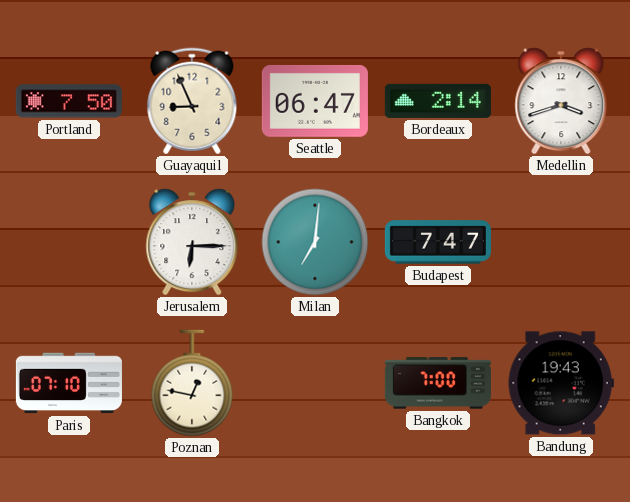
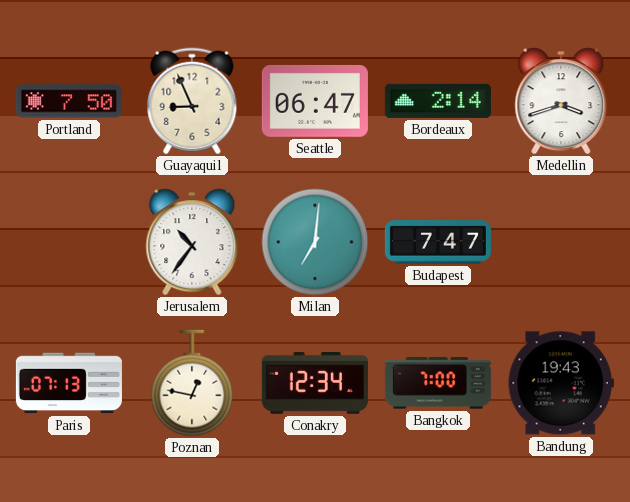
Jerusalem: 6:15 -> 10:36 (192, 242)
Paris: 07:10 -> 07:13 (69, 383)
Conakry: none -> 12:34 (315, 383)
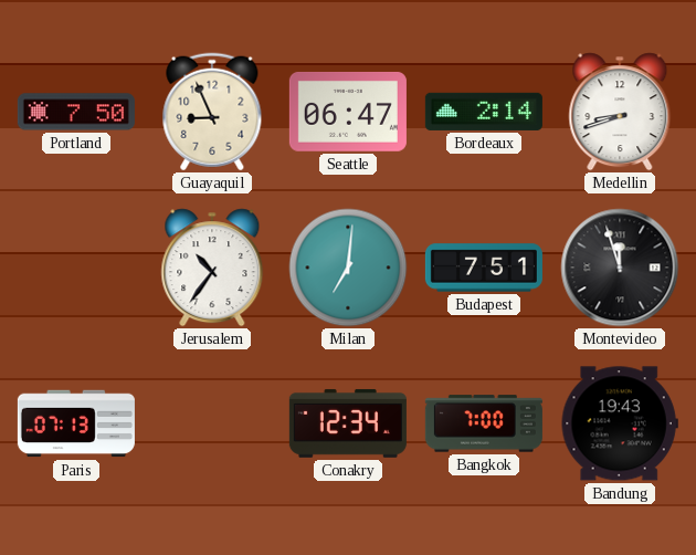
Medellin: 3:42 -> 8:42 (620, 112)
Budapest: 7:47 -> 7:51 (484, 268)
Montevideo: none -> 11:57 (620, 268)
Poznan: 12:47 -> none (192, 383)
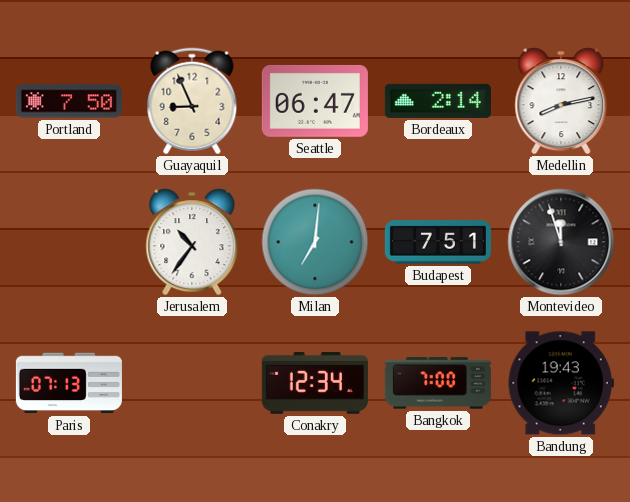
Medellin: 8:42 -> 8:13 (561, 101)
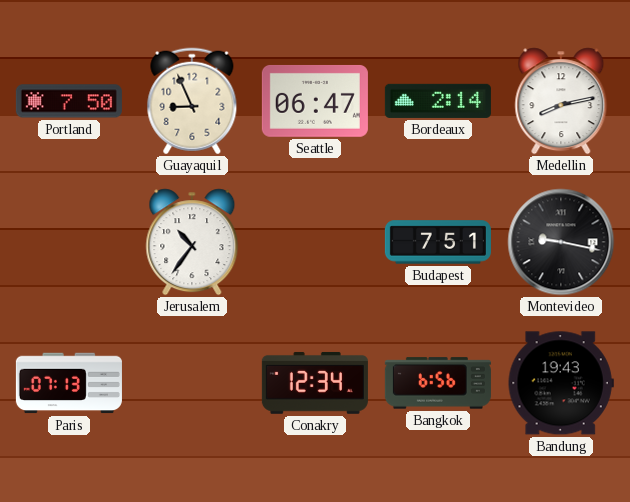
Milan: 7:01 -> none (315, 242)
Montevideo: 11:57 -> 9:17 (561, 242)
Bangkok: 7:00 -> 6:56 (438, 383)
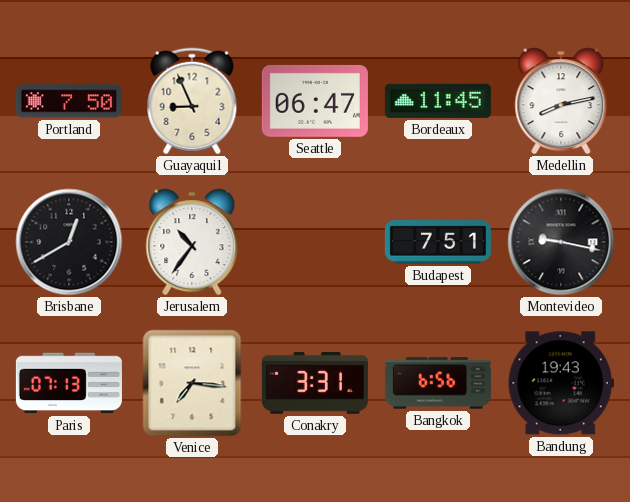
Bordeaux: 2:14 -> 11:45 (438, 101)
Brisbane: none -> 12:40 (69, 242)
Venice: none -> 7:16 (192, 383)
Conakry: 12:34 -> 3:31 (315, 383)
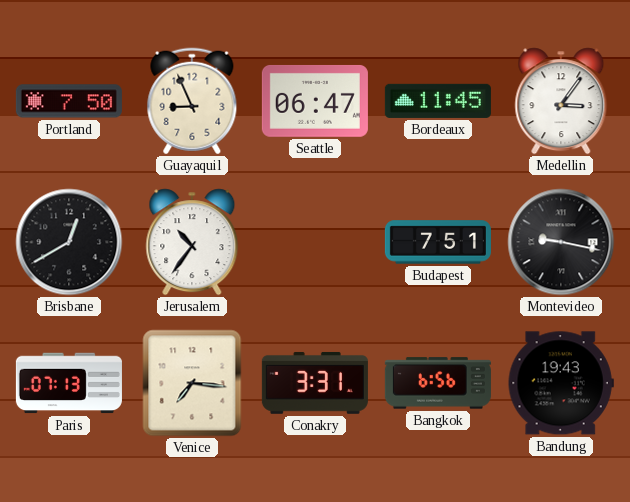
Medellin: 8:13 -> 3:06 (561, 101)
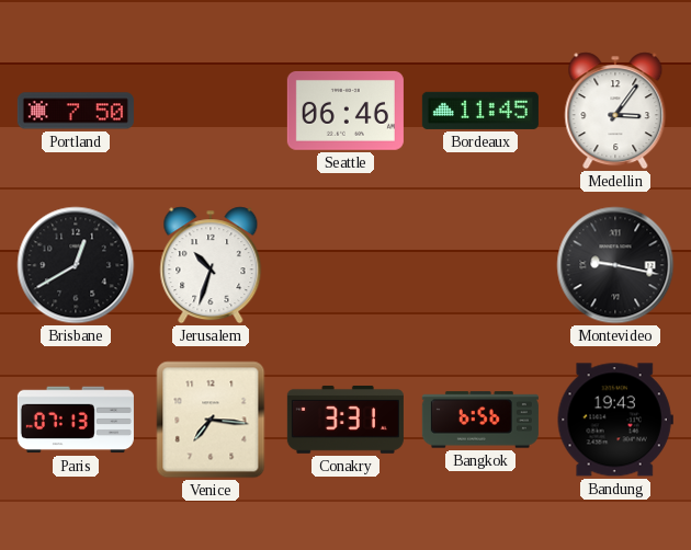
Guayaquil: 8:56 -> none (192, 101)
Seattle: 06:47 -> 06:46 (346, 111)
Jerusalem: 10:36 -> 10:33 (211, 265)
Budapest: 7:51 -> none (438, 242)
